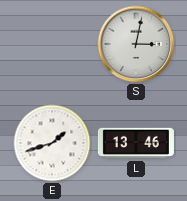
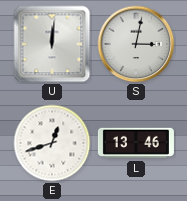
U: none -> 12:01 (52, 44)
E: 1:42 -> 12:42 (52, 143)
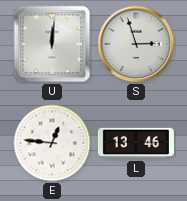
S: 3:02 -> 2:57 (136, 44)
E: 12:42 -> 12:46 (52, 143)
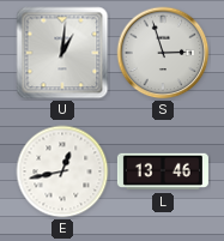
U: 12:01 -> 1:01 (62, 53)
E: 12:46 -> 12:43 (62, 171)
